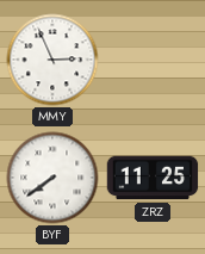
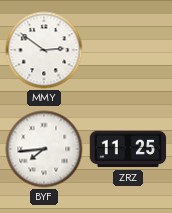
MMY: 2:56 -> 2:51 (44, 50)
BYF: 7:39 -> 7:44 (44, 149)
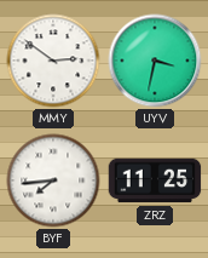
UYV: none -> 3:32 (155, 61)
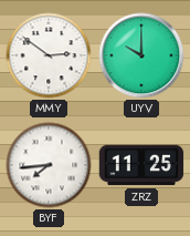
UYV: 3:32 -> 10:00 (141, 55)
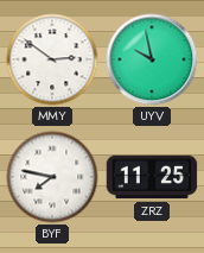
UYV: 10:00 -> 9:58 (152, 59)
BYF: 7:44 -> 7:47 (52, 177)
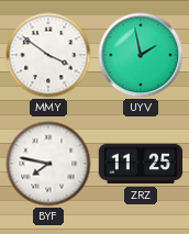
MMY: 2:51 -> 3:51 (48, 55)
UYV: 9:58 -> 1:58 (141, 55)
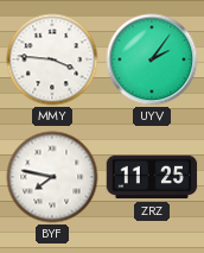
MMY: 3:51 -> 3:46 (52, 59)
UYV: 1:58 -> 2:06 (152, 59)
